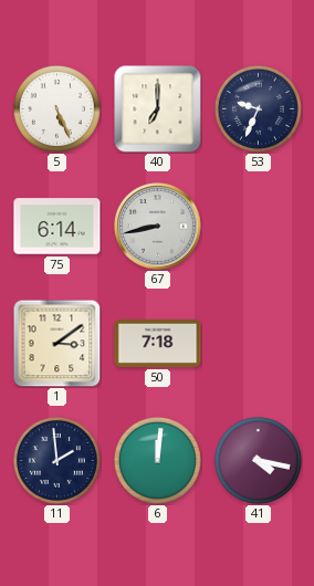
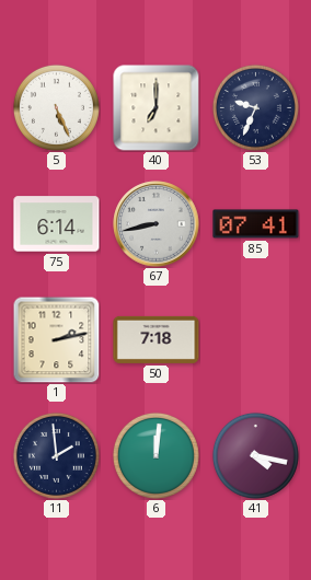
85: none -> 07:41 (256, 224)
1: 3:09 -> 2:13 (56, 339)
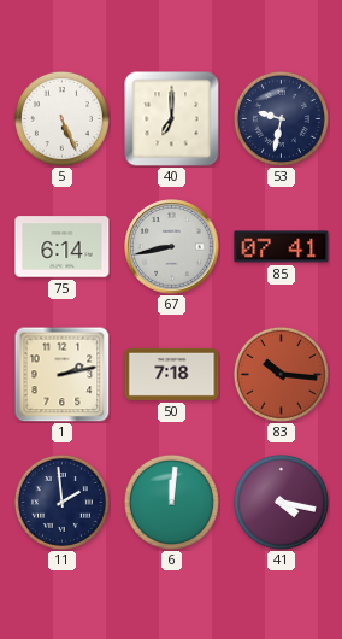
53: 9:34 -> 9:32 (281, 118)
83: none -> 10:16 (281, 374)
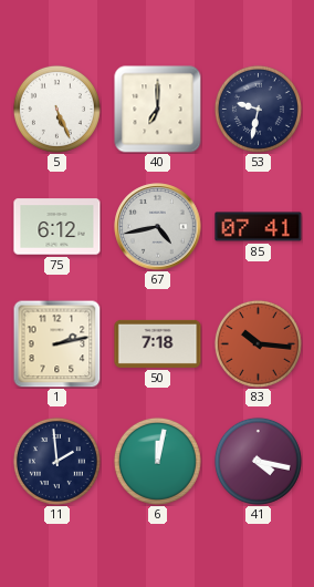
75: 6:14 -> 6:12 (57, 227)
67: 8:43 -> 4:43 (158, 227)
6: 12:01 -> 12:02 (157, 461)
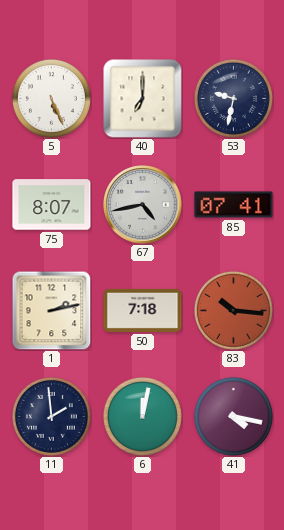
75: 6:12 -> 8:07 (52, 205)
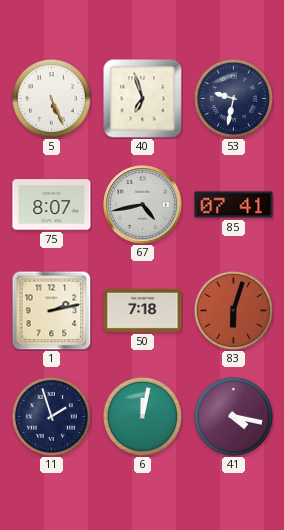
40: 7:00 -> 6:57 (142, 99)
83: 10:16 -> 6:03 (233, 310)
11: 1:59 -> 1:57 (51, 416)
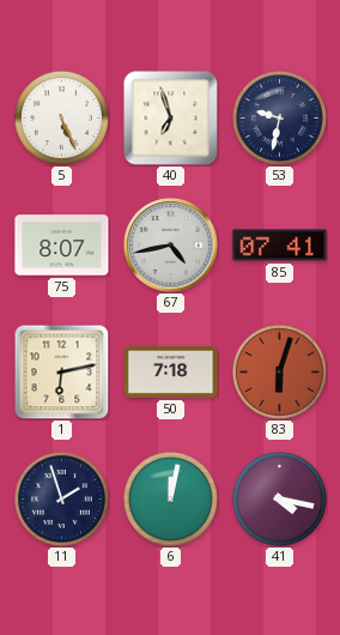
1: 2:13 -> 6:13 (61, 371)
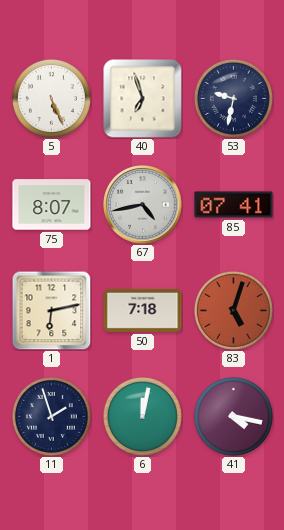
83: 6:03 -> 5:03 (233, 310)
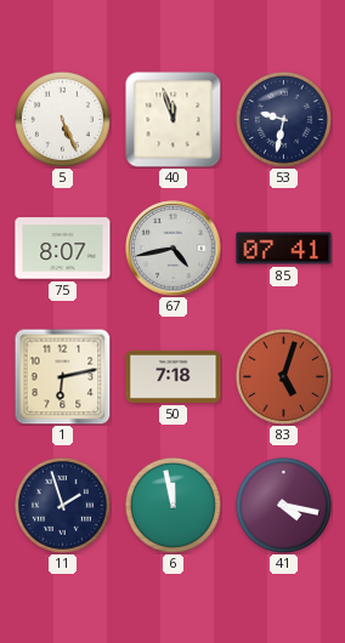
40: 6:57 -> 11:57 (172, 120)
6: 12:02 -> 11:58 (172, 505)
